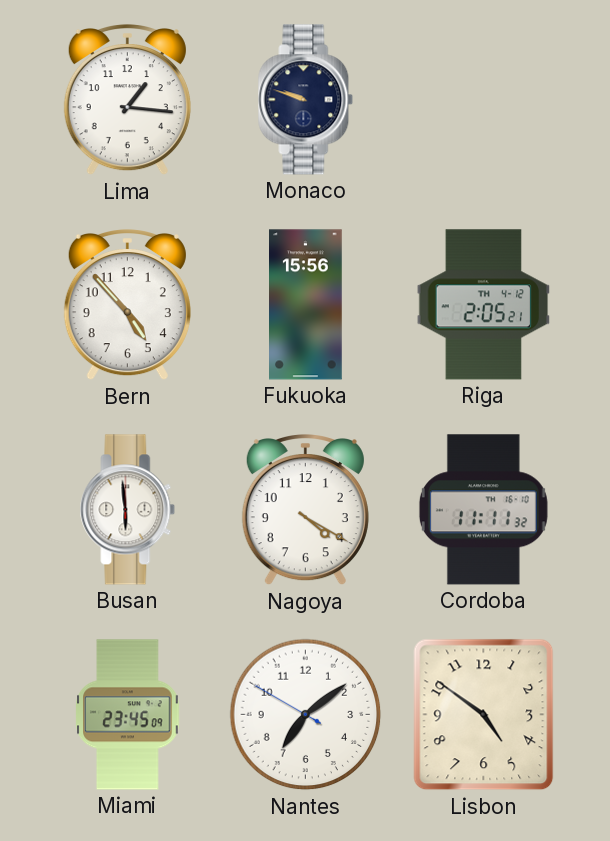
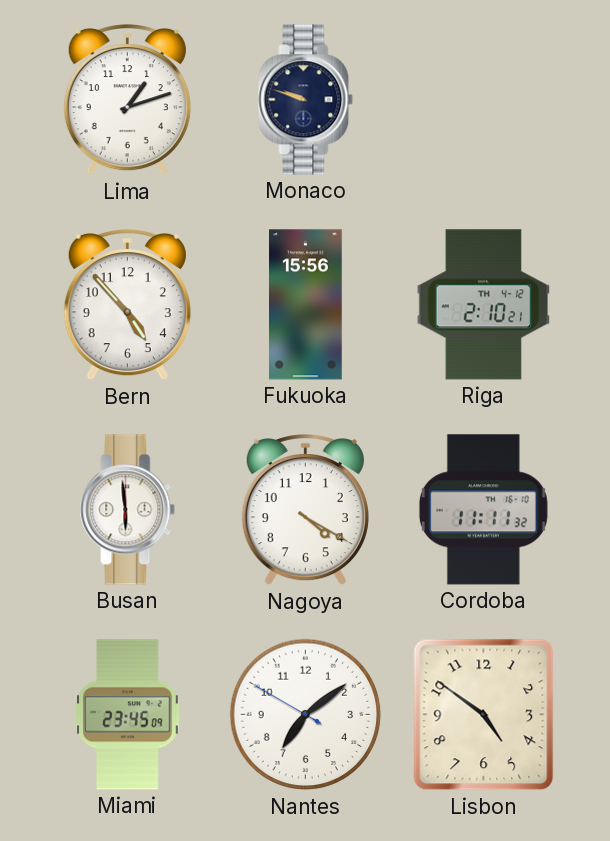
Lima: 1:16 -> 1:12 (127, 101)
Riga: 2:05 -> 2:10 (484, 305)
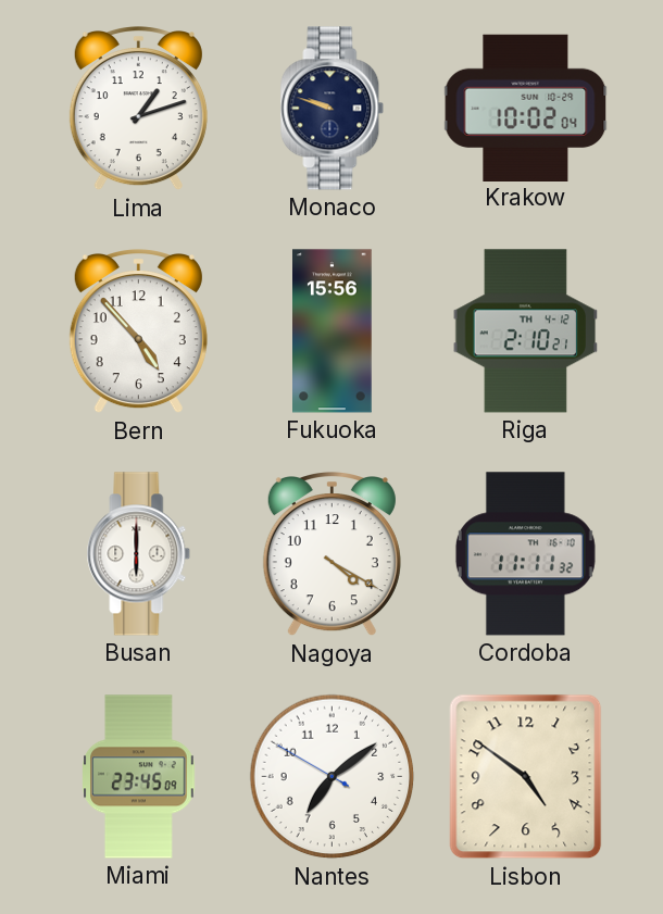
Krakow: none -> 10:02 (526, 108)
Busan: 5:59 -> 6:00 (139, 554)
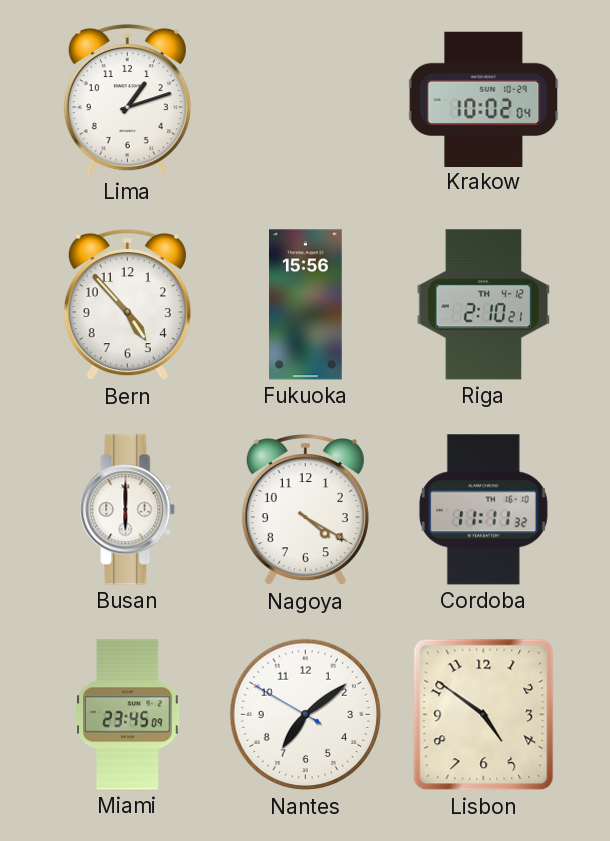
Monaco: 9:48 -> none (333, 109)
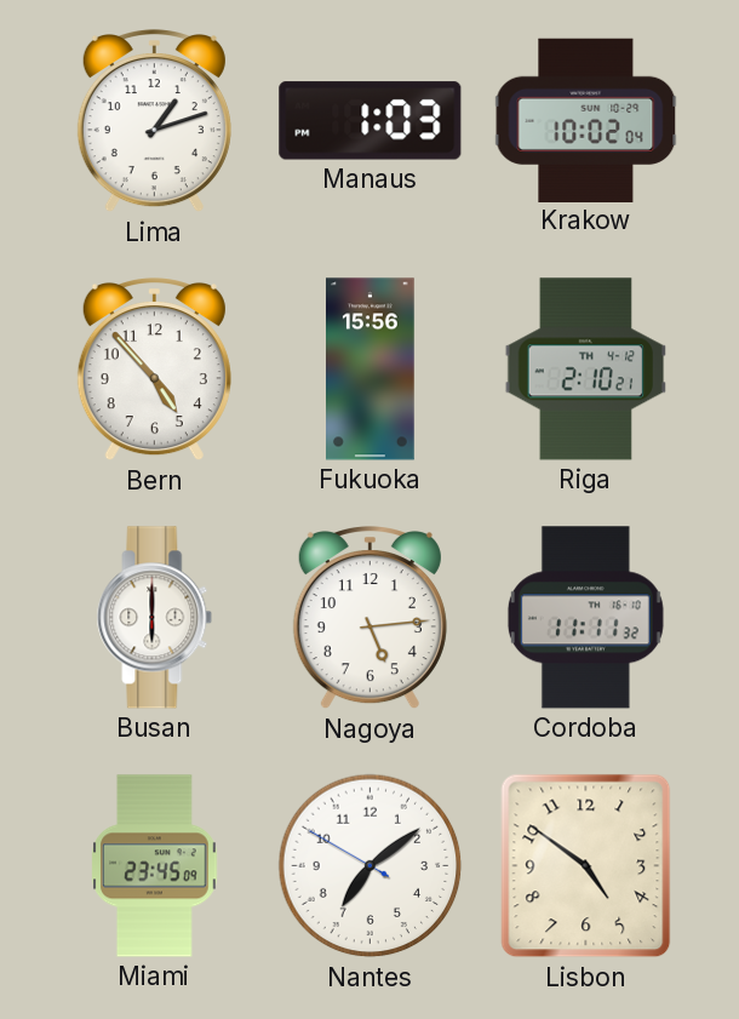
Manaus: none -> 1:03 (371, 121)
Nagoya: 4:20 -> 5:14 (369, 619)
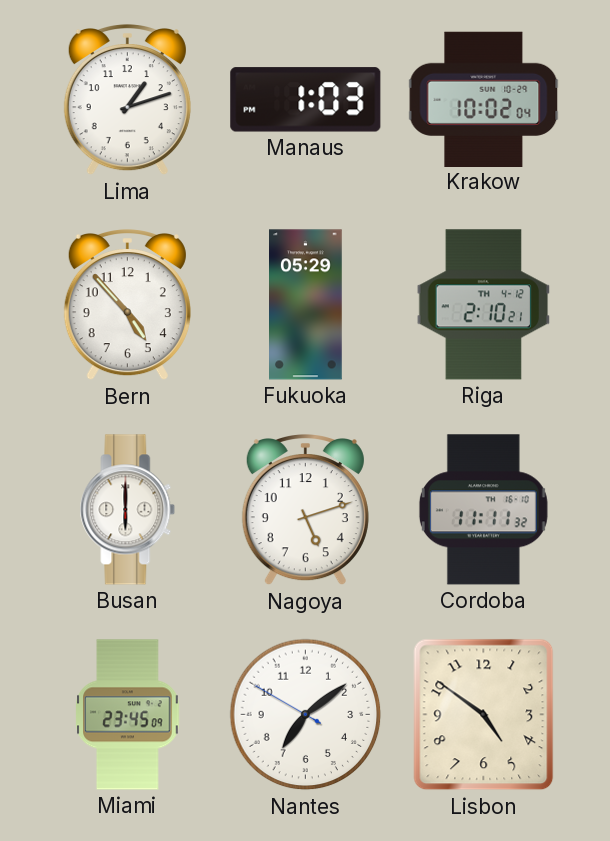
Fukuoka: 15:56 -> 05:29 (306, 305)
Nagoya: 5:14 -> 5:12 (305, 511)
